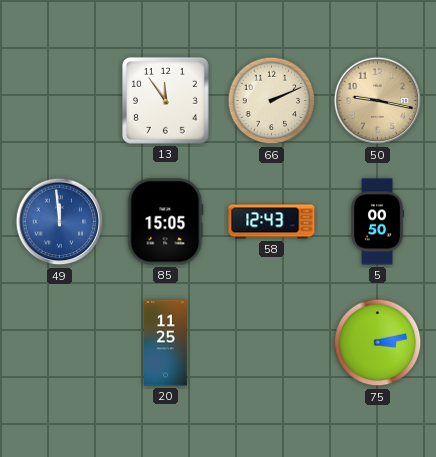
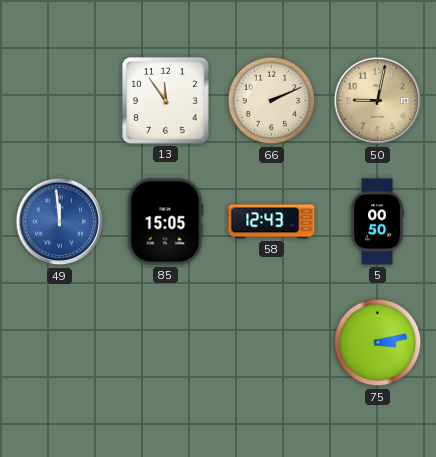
50: 9:17 -> 9:02 (378, 101)
20: 11:25 -> none (166, 343)
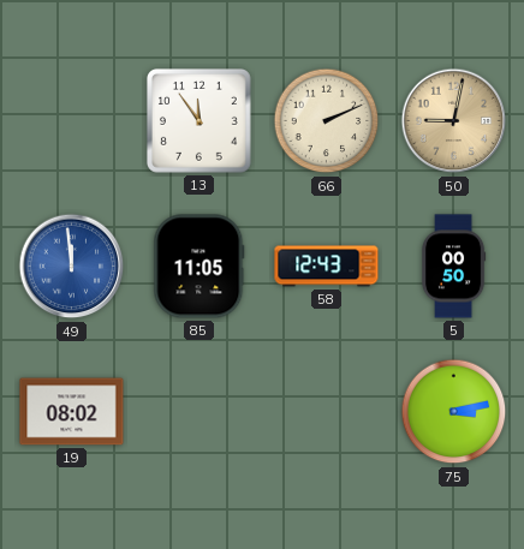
85: 15:05 -> 11:05 (200, 267)
19: none -> 08:02 (72, 412)
